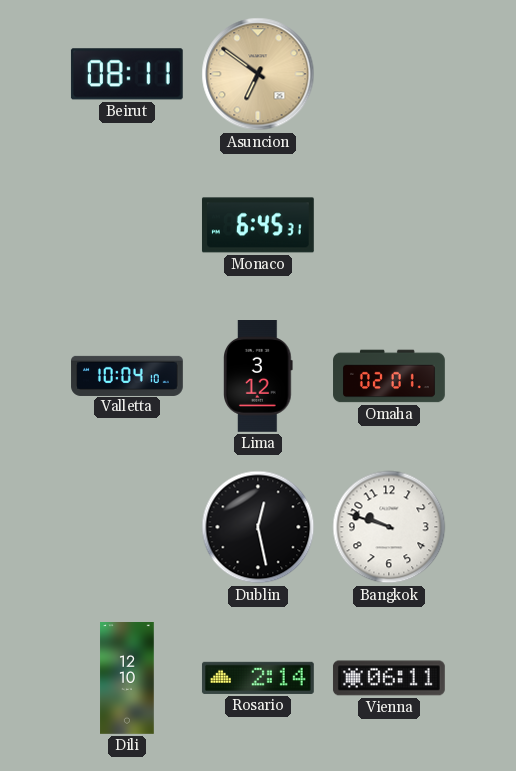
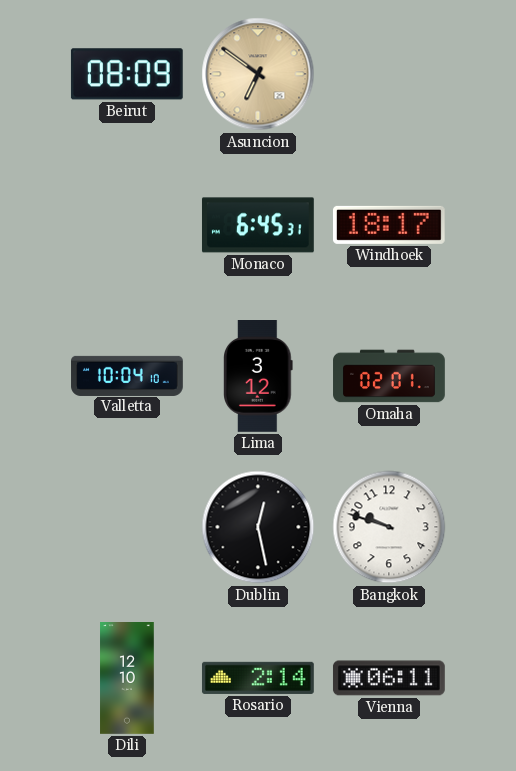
Beirut: 08:11 -> 08:09 (127, 74)
Windhoek: none -> 18:17 (389, 225)
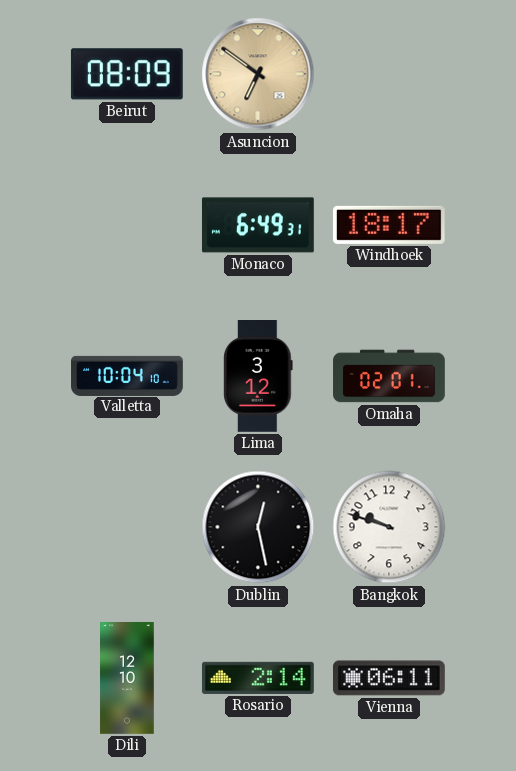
Monaco: 6:45 -> 6:49 (258, 225)
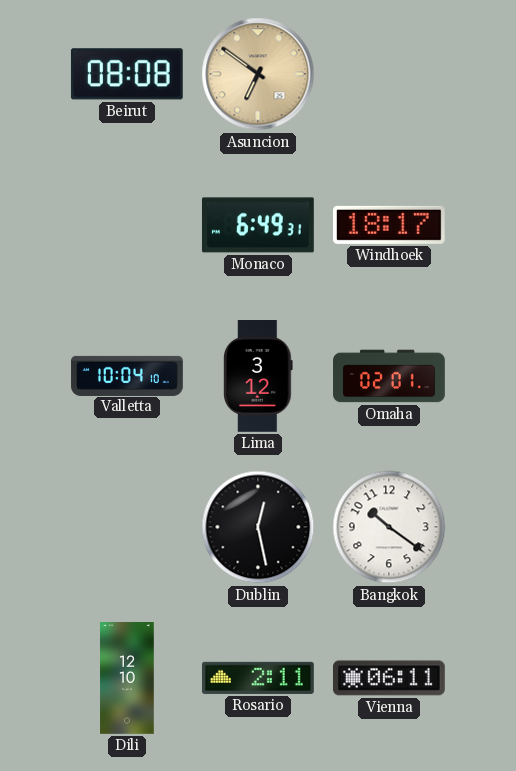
Beirut: 08:09 -> 08:08 (127, 74)
Bangkok: 9:48 -> 10:21 (389, 527)
Rosario: 2:14 -> 2:11 (258, 678)
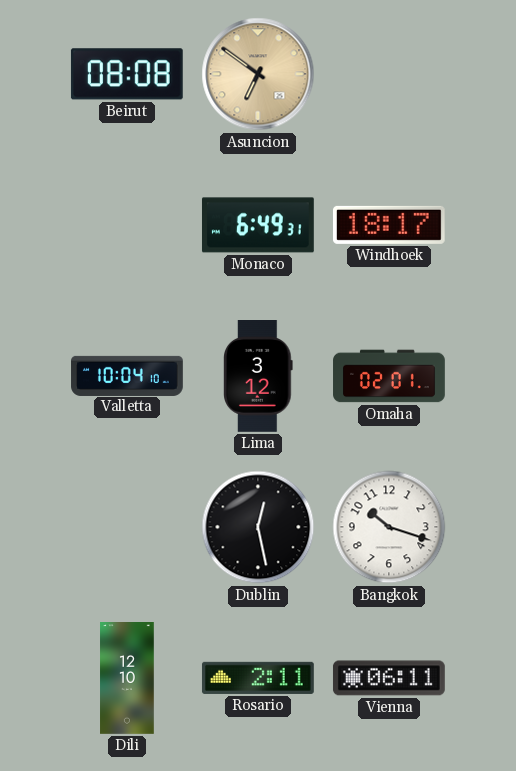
Bangkok: 10:21 -> 10:18 (389, 527)
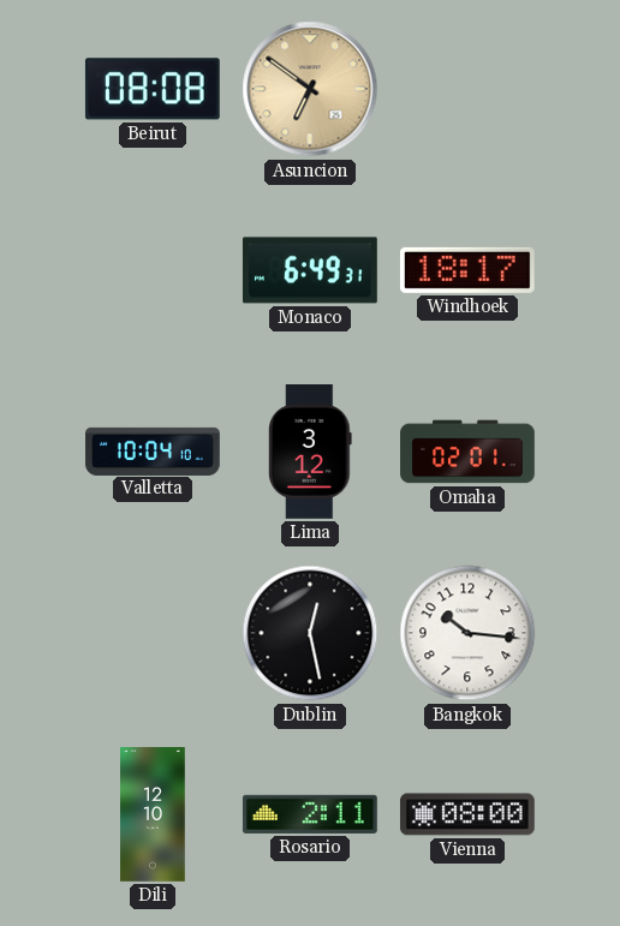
Bangkok: 10:18 -> 10:16 (467, 633)
Vienna: 06:11 -> 08:00 (467, 814)
